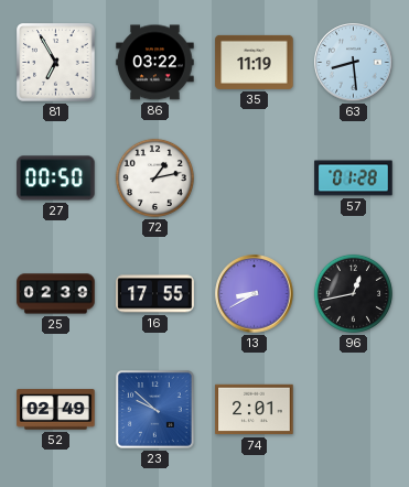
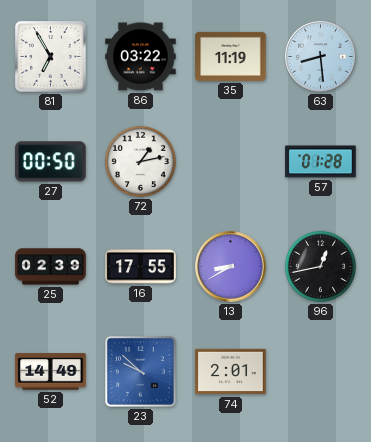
52: 02:49 -> 14:49 (51, 372)
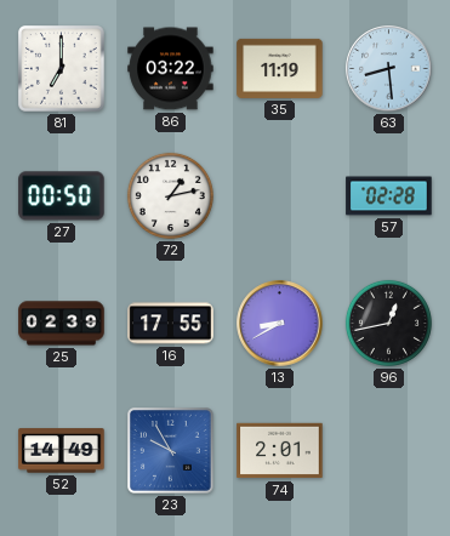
81: 6:55 -> 7:00 (62, 69)
57: 01:28 -> 02:28 (389, 196)
23: 9:52 -> 9:55 (171, 451)
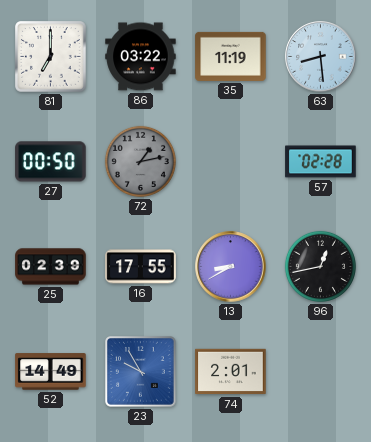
72 dial: white -> grey (140, 161)
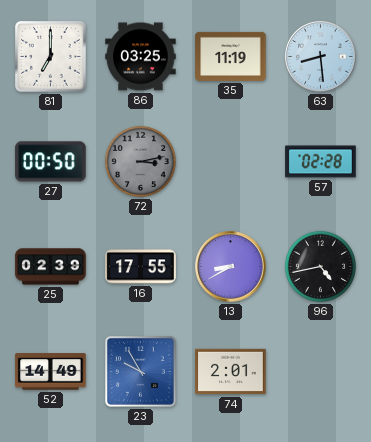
86: 03:22 -> 03:25 (141, 57)
72: 1:13 -> 3:13 (140, 161)
96: 12:43 -> 4:43 (320, 266)
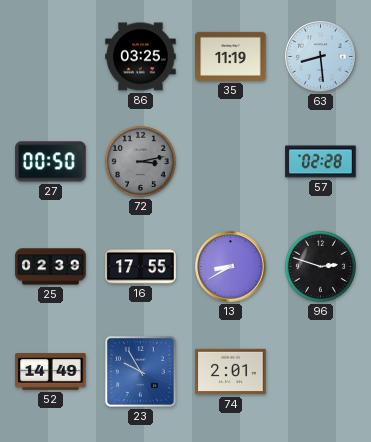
81: 7:00 -> none (51, 57)
96: 4:43 -> 2:48 (320, 266)
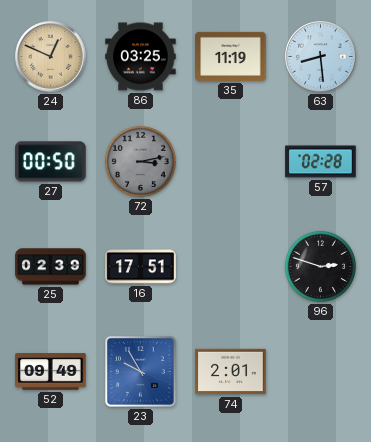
24: none -> 12:49 (51, 57)
16: 17:55 -> 17:51 (141, 267)
13: 8:40 -> none (231, 267)
52: 14:49 -> 09:49 (51, 372)
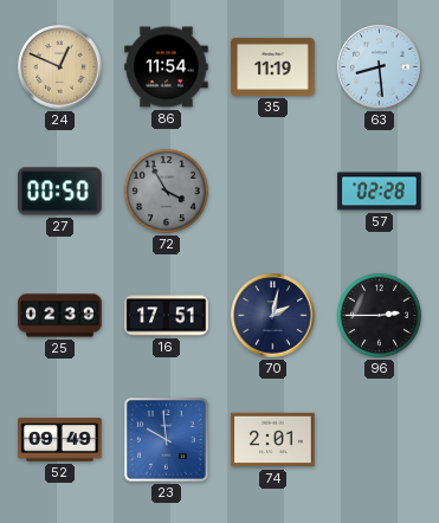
86: 03:25 -> 11:54 (167, 67)
72: 3:13 -> 3:55 (166, 191)
70: none -> 2:02 (273, 316)
96: 2:48 -> 2:45 (379, 315)
23: 9:55 -> 9:59 (167, 440)
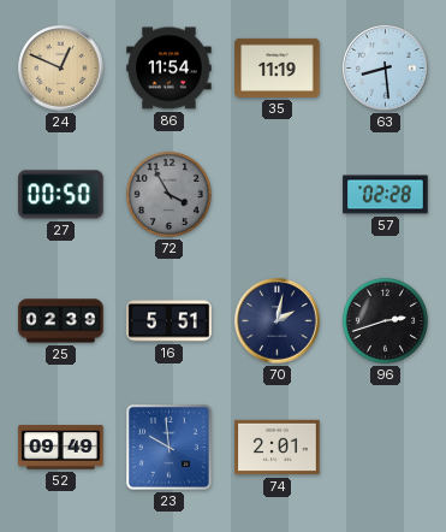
16: 17:51 -> 5:51 (170, 321)
96: 2:45 -> 2:42 (385, 320)
